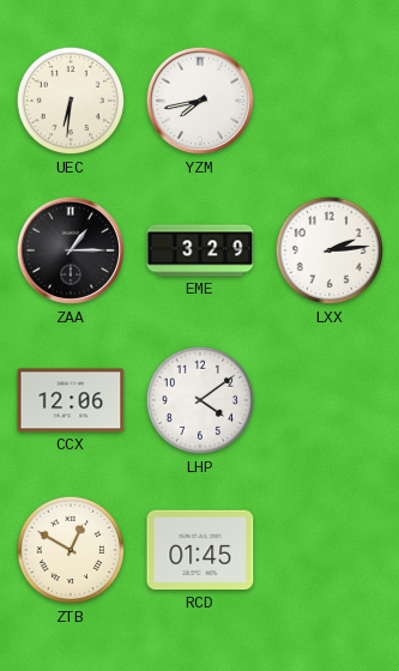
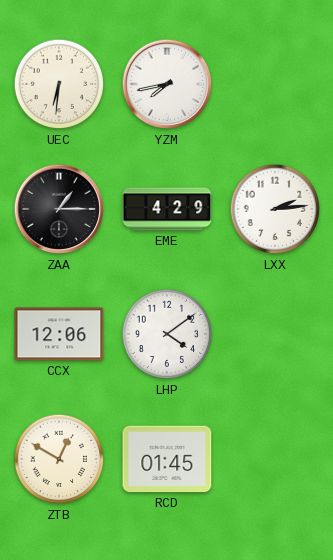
EME: 3:29 -> 4:29 (167, 209)
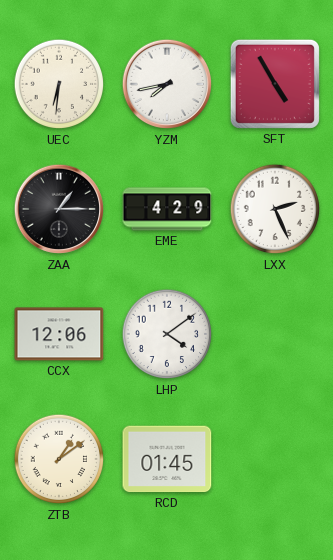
SFT: none -> 4:55 (275, 84)
LXX: 2:14 -> 2:26 (275, 209)
ZTB: 12:50 -> 1:09 (59, 459)
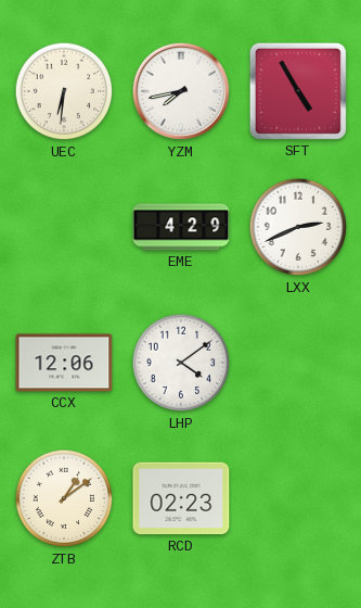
ZAA: 1:15 -> none (59, 209)
LXX: 2:26 -> 2:41 (298, 227)
RCD: 01:45 -> 02:23 (181, 498)
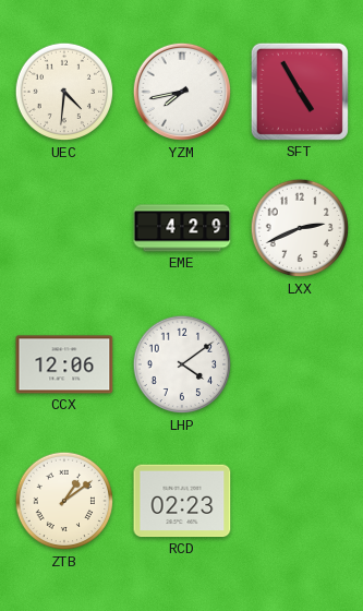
UEC: 6:31 -> 4:31 (64, 92)
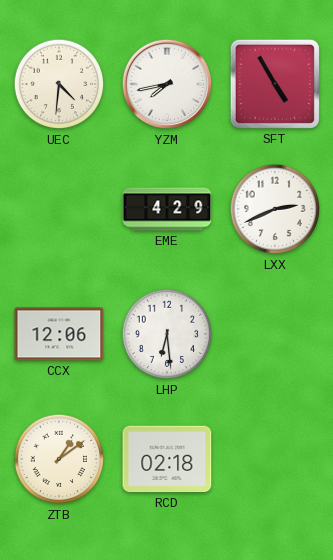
LHP: 4:09 -> 6:29 (167, 334)
RCD: 02:23 -> 02:18 (167, 459)
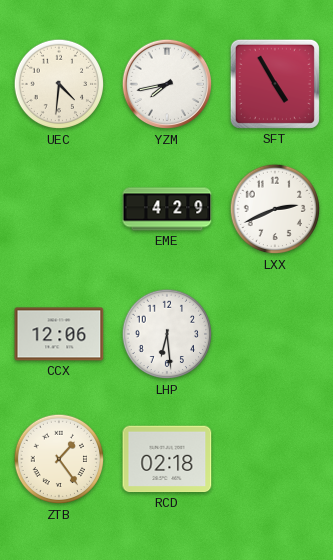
ZTB: 1:09 -> 1:24 (59, 459)
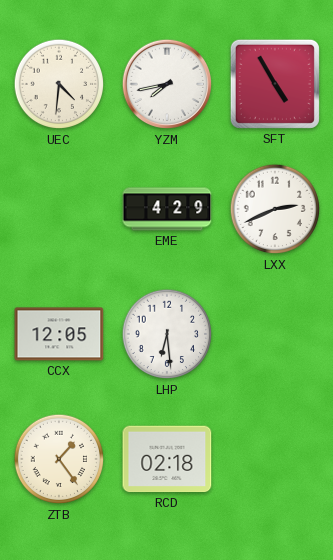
CCX: 12:06 -> 12:05 (59, 334)
